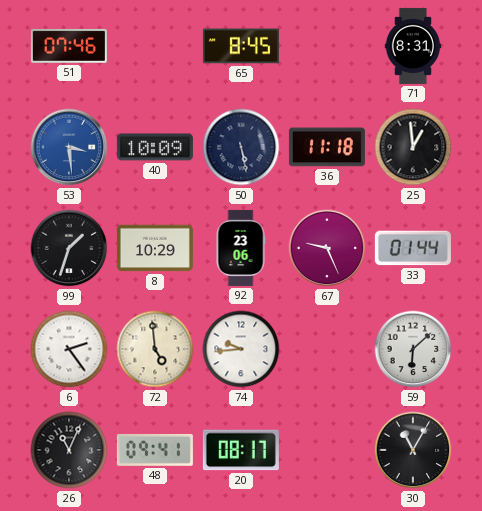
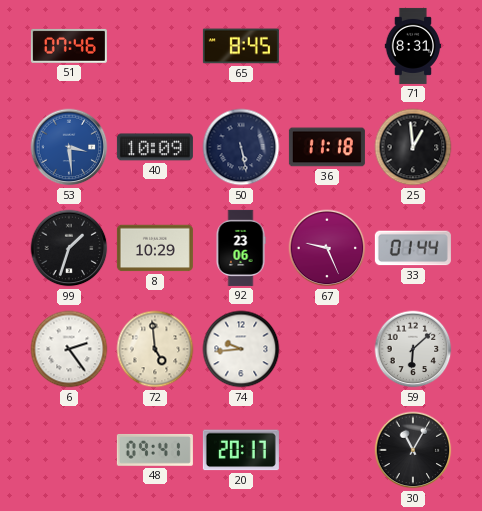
26: 11:04 -> none (69, 450)
20: 08:17 -> 20:17 (241, 450)
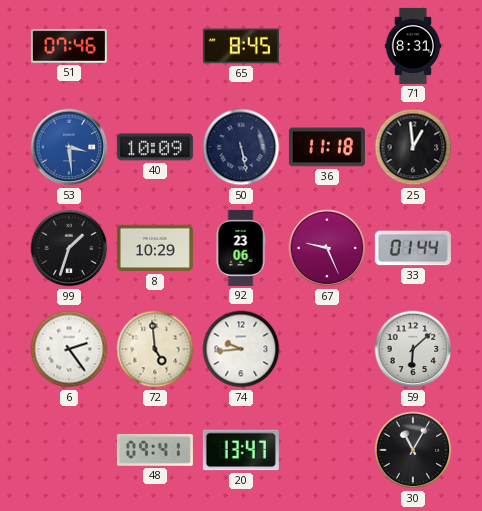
20: 20:17 -> 13:47 (241, 450)
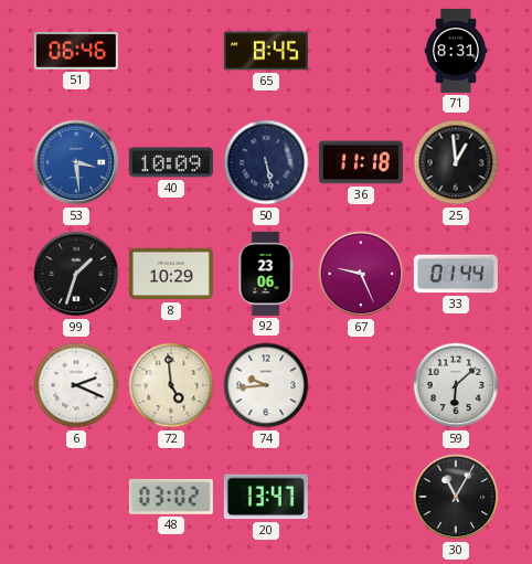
51: 07:46 -> 06:46 (76, 51)
6: 2:24 -> 2:19 (76, 385)
48: 09:41 -> 03:02 (171, 497)
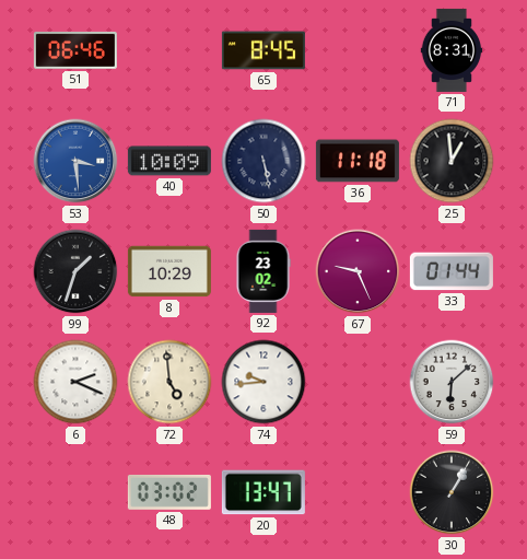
92: 23:06 -> 23:02 (263, 271)
30: 11:05 -> 1:05 (452, 492)
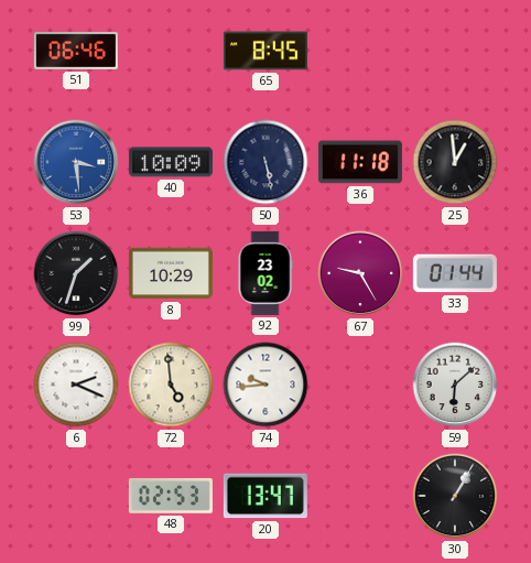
71: 8:31 -> none (452, 50)
67: 9:26 -> 9:25 (360, 273)
48: 03:02 -> 02:53 (171, 496)
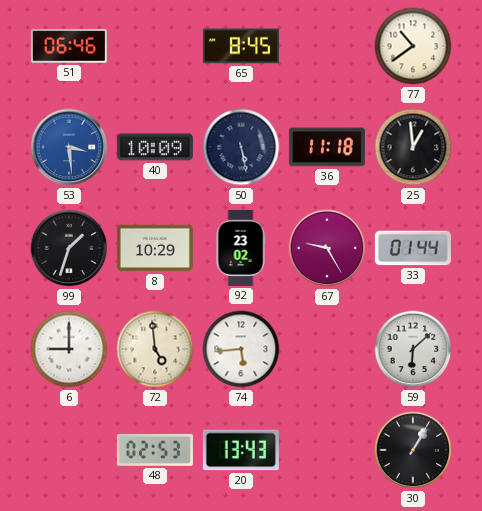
77: none -> 10:39 (413, 46)
6: 2:19 -> 9:00 (69, 349)
74: 9:44 -> 5:44 (241, 349)
20: 13:47 -> 13:43 (241, 450)
